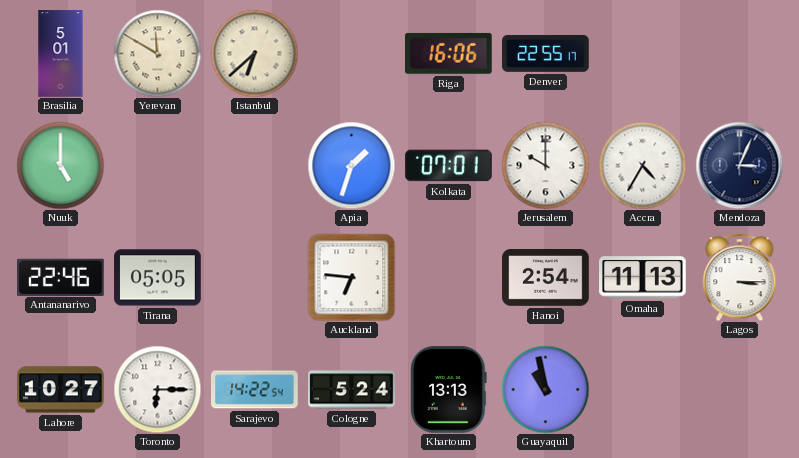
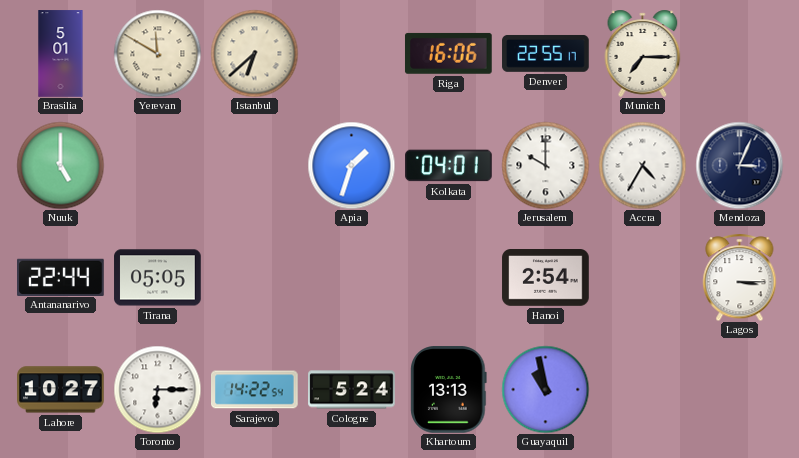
Munich: none -> 7:15 (643, 53)
Kolkata: 07:01 -> 04:01 (449, 166)
Antananarivo: 22:46 -> 22:44 (61, 277)
Auckland: 6:46 -> none (351, 277)
Omaha: 11:13 -> none (643, 278)
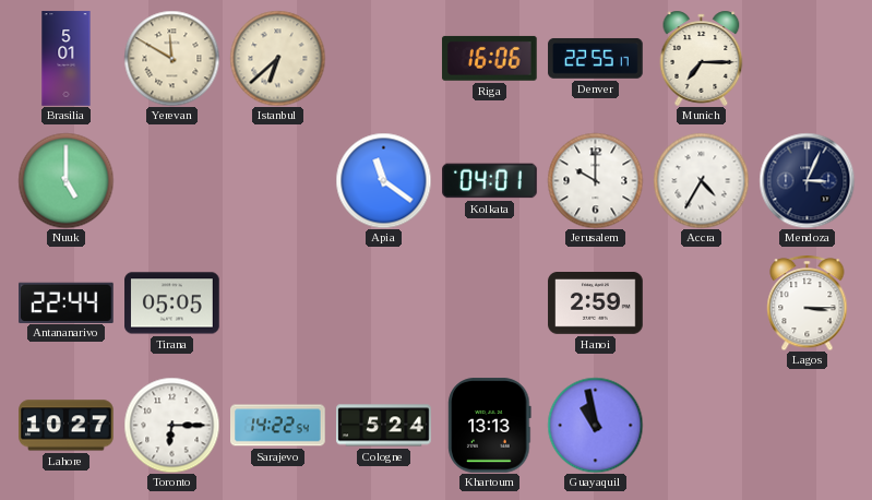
Apia: 1:33 -> 11:21 (383, 180)
Hanoi: 2:54 -> 2:59 (596, 303)
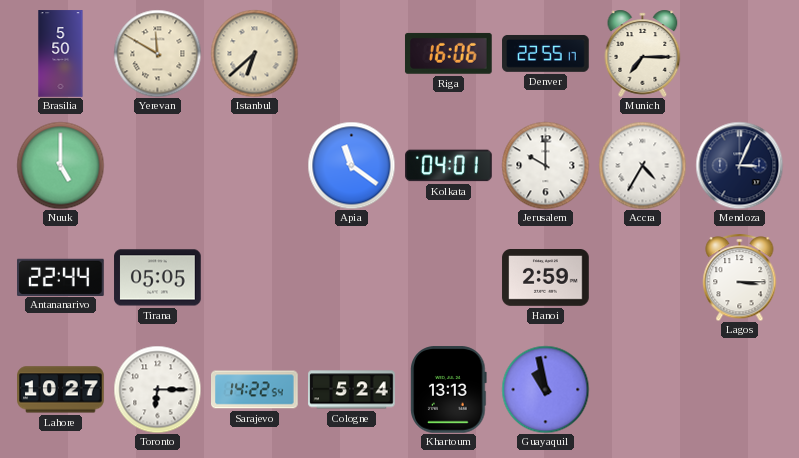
Brasilia: 5:01 -> 5:50 (61, 54)
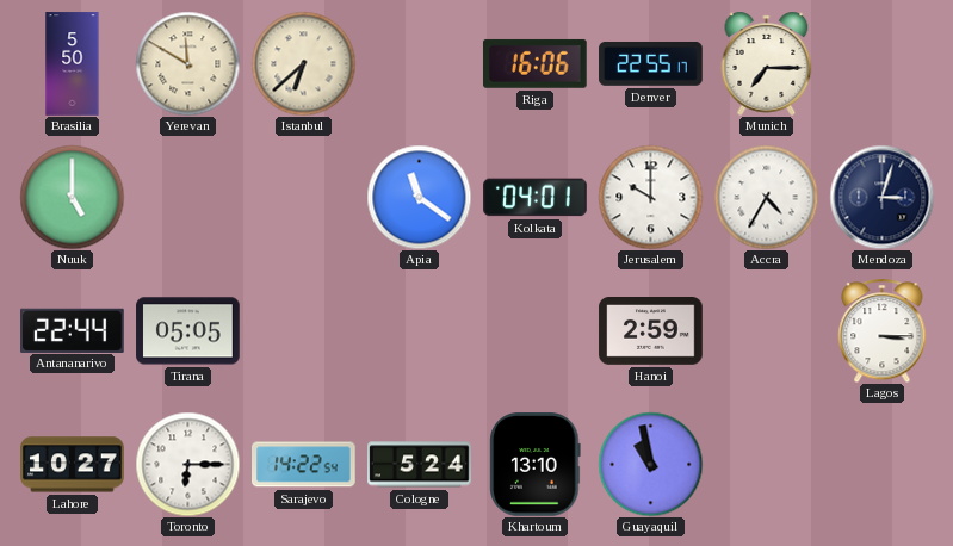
Mendoza: 3:04 -> 3:03 (881, 197)
Khartoum: 13:13 -> 13:10 (536, 465)
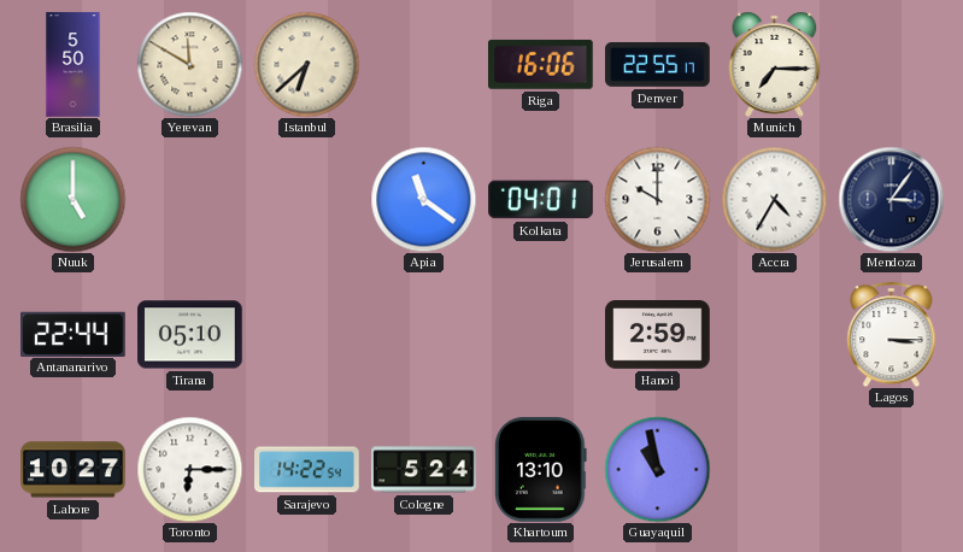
Mendoza: 3:03 -> 3:06 (891, 199)
Tirana: 05:05 -> 05:10 (190, 335)
